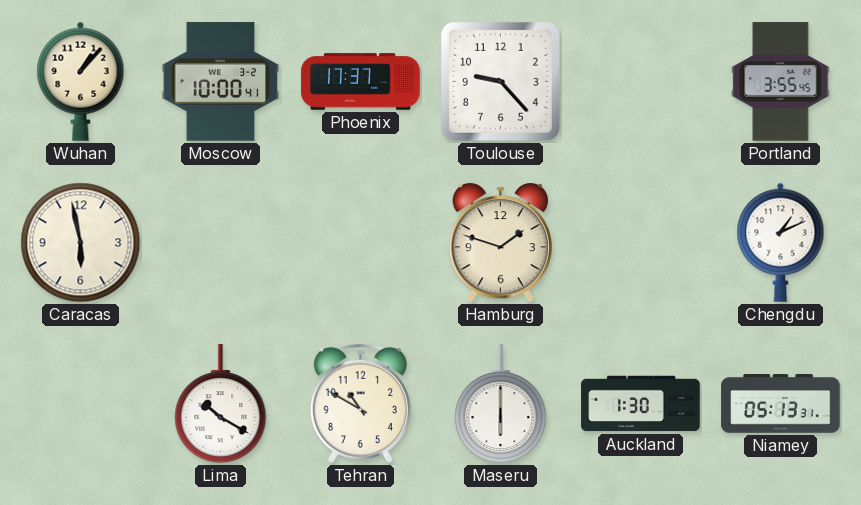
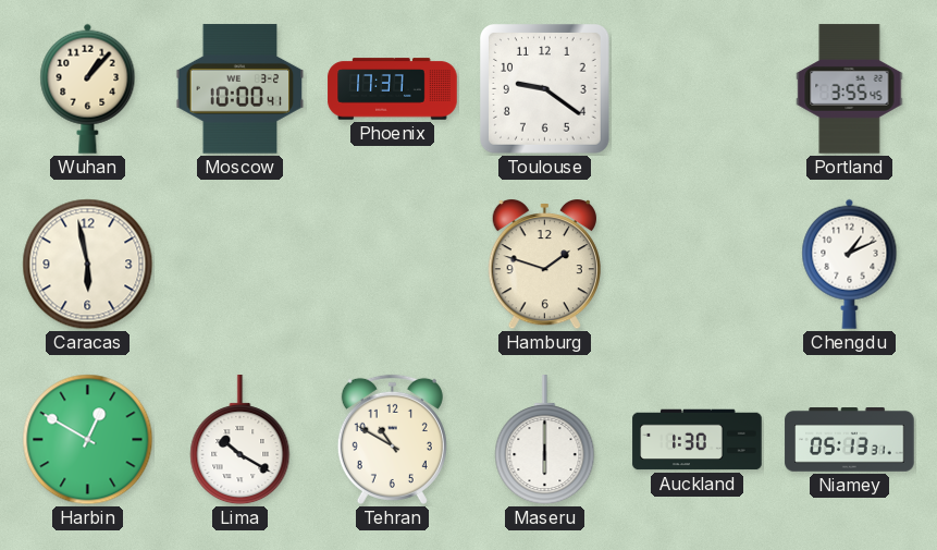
Toulouse: 9:23 -> 9:21 (545, 89)
Harbin: none -> 12:50 (88, 440)
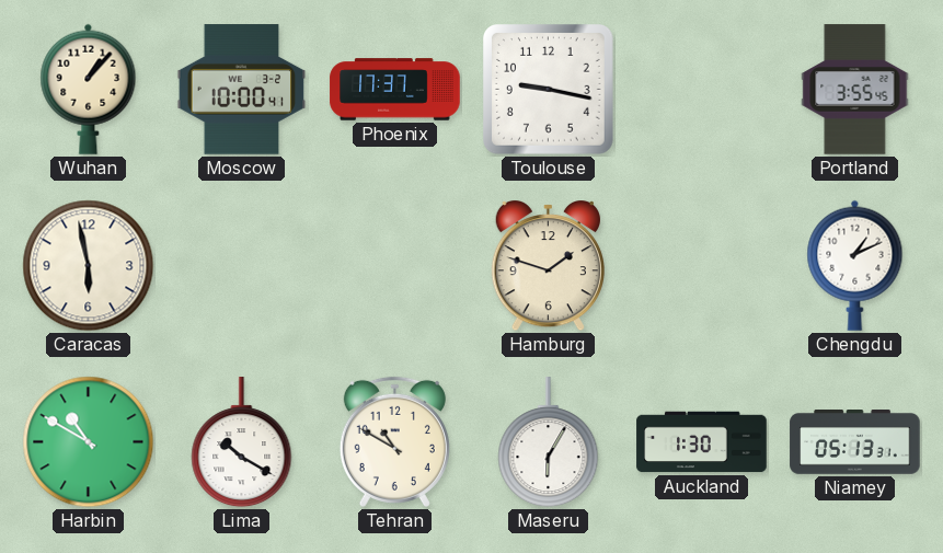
Toulouse: 9:21 -> 9:17 (549, 90)
Harbin: 12:50 -> 10:50 (89, 442)
Maseru: 6:00 -> 6:05 (549, 442)
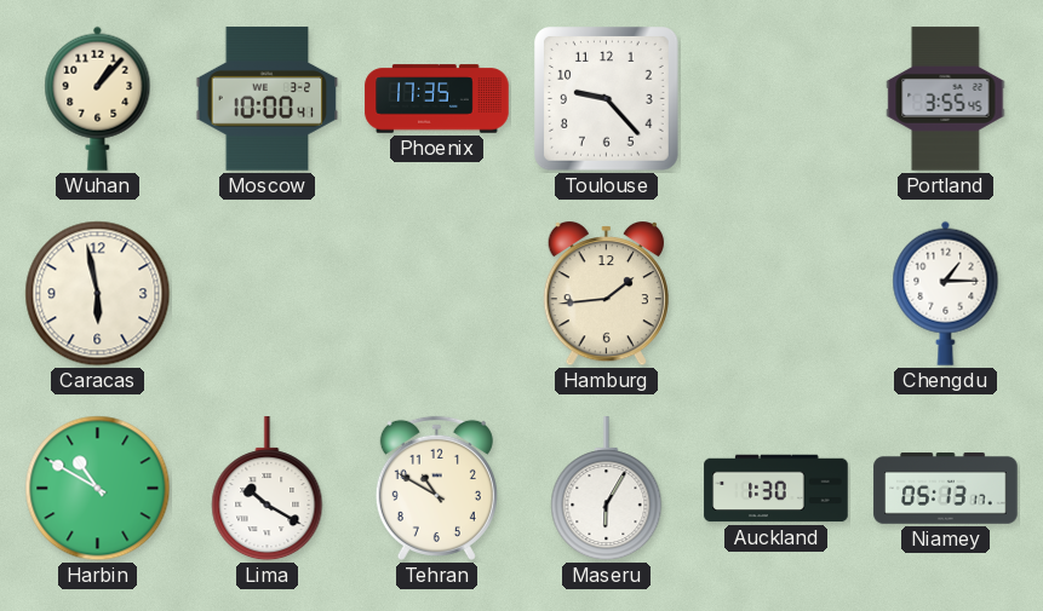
Phoenix: 17:37 -> 17:35 (437, 99)
Toulouse: 9:17 -> 9:23 (607, 99)
Hamburg: 1:48 -> 1:44 (606, 295)
Chengdu: 1:11 -> 1:15 (946, 293)
Niamey: 05:13:31 -> 05:13:17 (946, 489)
